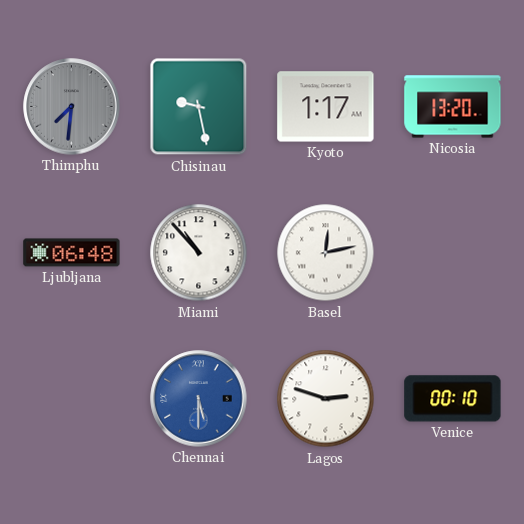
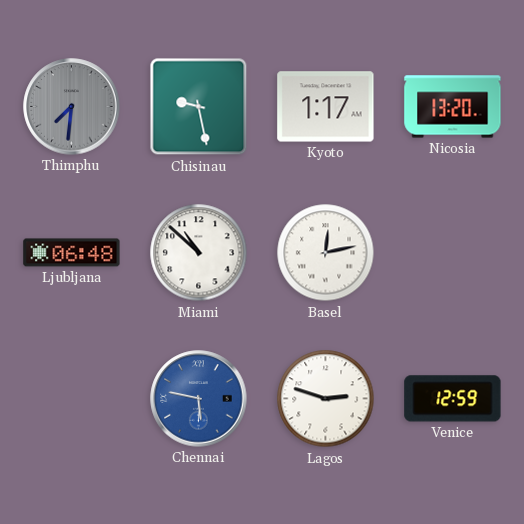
Miami: 10:53 -> 10:52 (199, 253)
Chennai: 5:30 -> 5:47 (199, 399)
Venice: 00:10 -> 12:59 (453, 399)
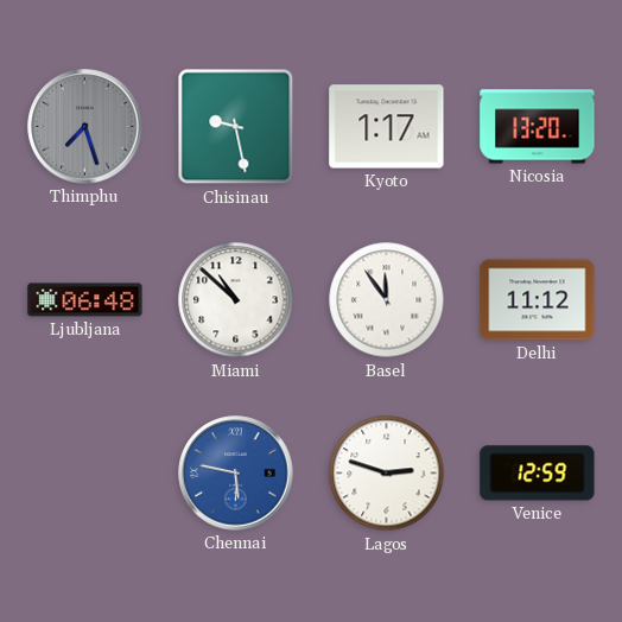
Thimphu: 7:31 -> 7:27 (85, 127)
Basel: 12:13 -> 11:54 (387, 300)
Delhi: none -> 11:12 (538, 300)
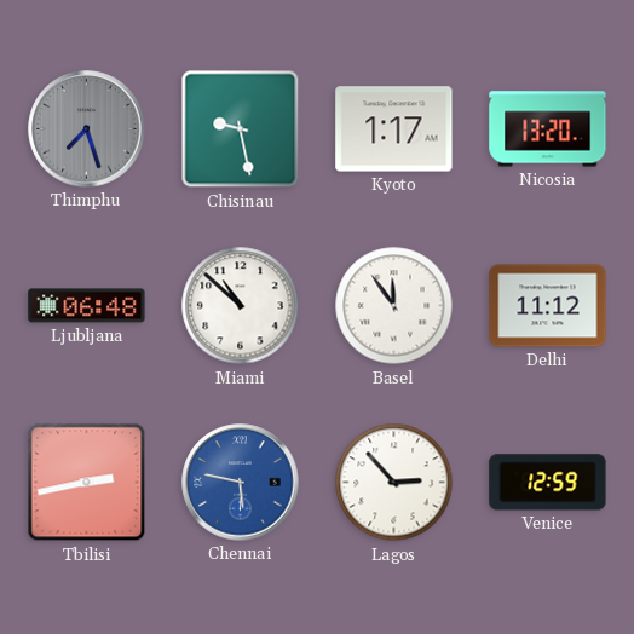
Tbilisi: none -> 2:43 (87, 483)
Lagos: 2:48 -> 2:53 (394, 483)
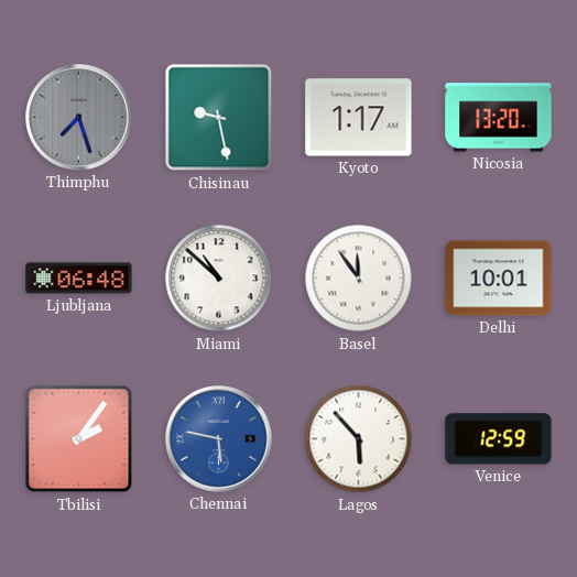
Delhi: 11:12 -> 10:01 (499, 279)
Tbilisi: 2:43 -> 2:06 (79, 439)
Lagos: 2:53 -> 5:53 (359, 439)
